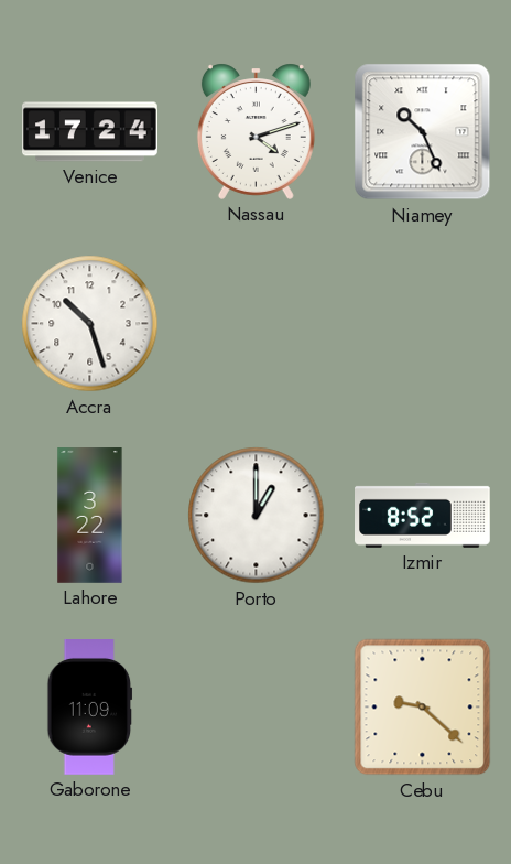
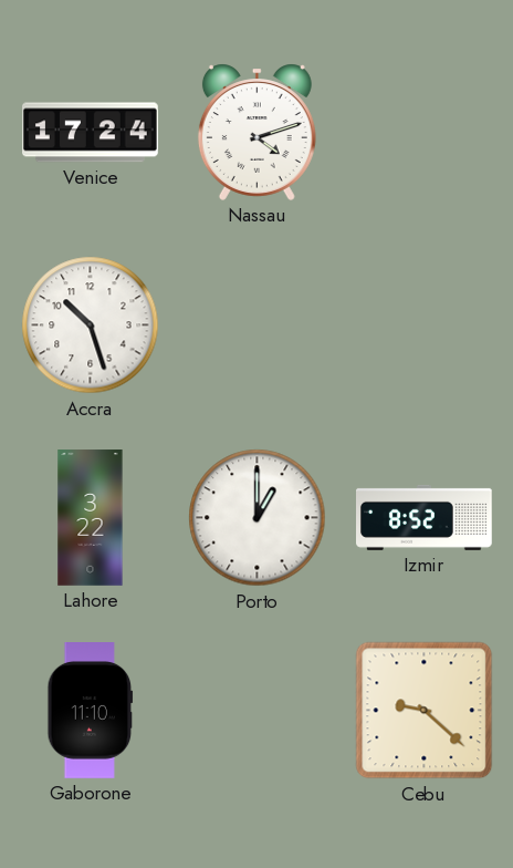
Niamey: 10:26 -> none (423, 132)
Gaborone: 11:09 -> 11:10 (91, 711)
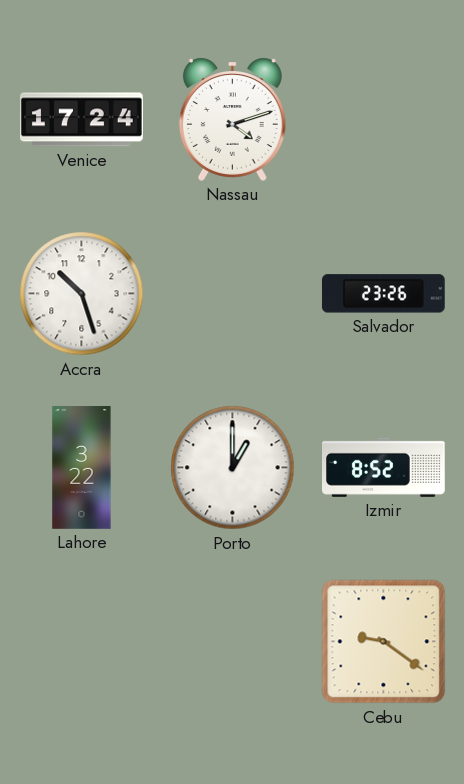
Salvador: none -> 23:26 (383, 294)
Gaborone: 11:10 -> none (91, 711)
Cebu: 9:22 -> 9:21 (384, 642)
